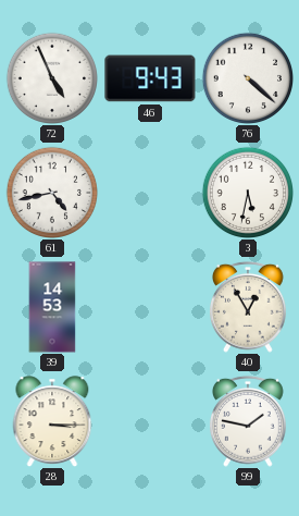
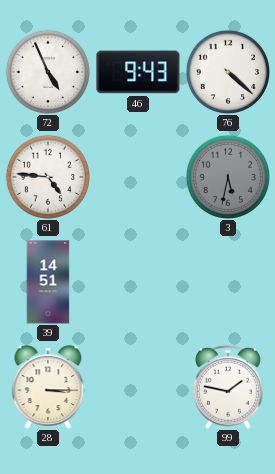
61: 4:43 -> 4:46 (47, 176)
3 dial: white -> grey (227, 176)
39: 14:53 -> 14:51 (48, 282)
40: 12:55 -> none (248, 307)
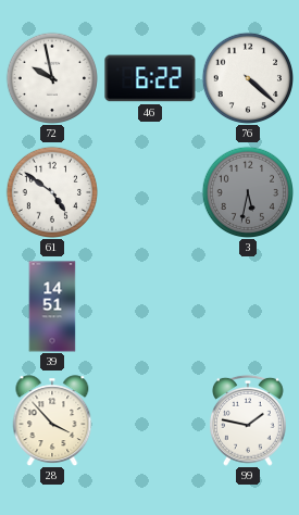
72: 4:56 -> 9:58 (51, 77)
46: 9:43 -> 6:22 (150, 78)
61: 4:46 -> 4:51 (51, 191)
28: 3:15 -> 3:53 (52, 420)
